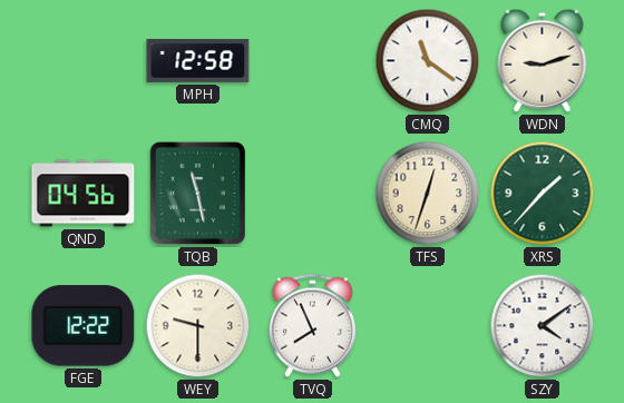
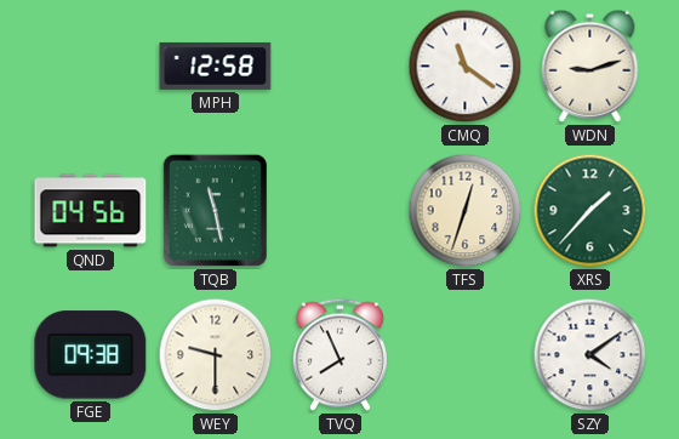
FGE: 12:22 -> 09:38 (91, 355)
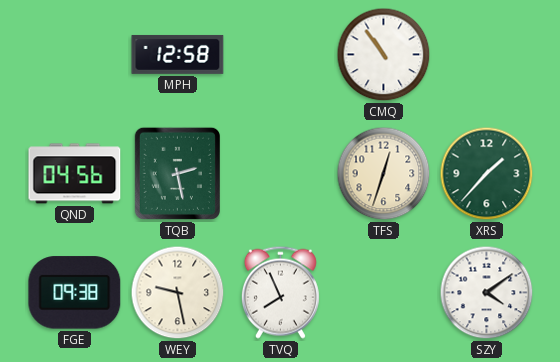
CMQ: 11:21 -> 10:54 (384, 55)
WDN: 9:12 -> none (590, 65)
TQB: 11:28 -> 2:28 (177, 173)
WEY: 9:30 -> 9:28 (178, 293)
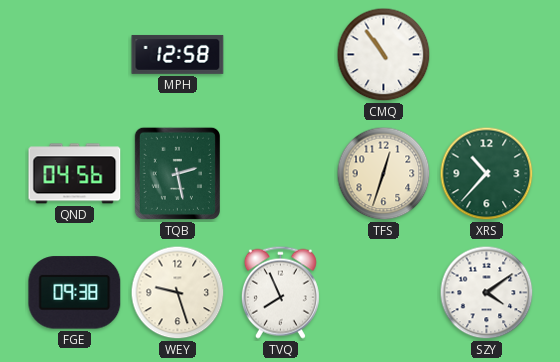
XRS: 1:37 -> 10:37 (487, 174)
WEY: 9:28 -> 9:27 (178, 293)
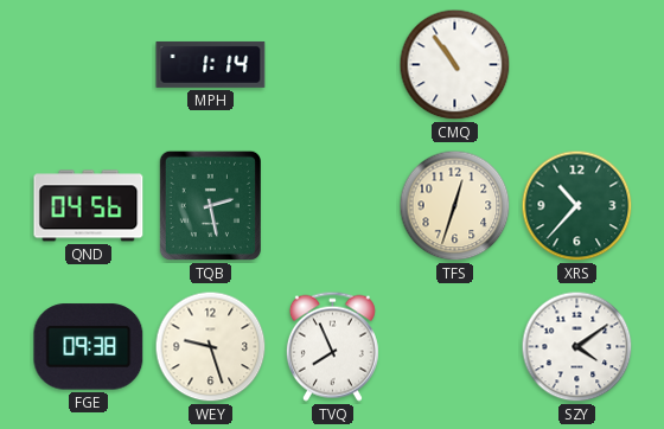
MPH: 12:58 -> 1:14 (211, 64)
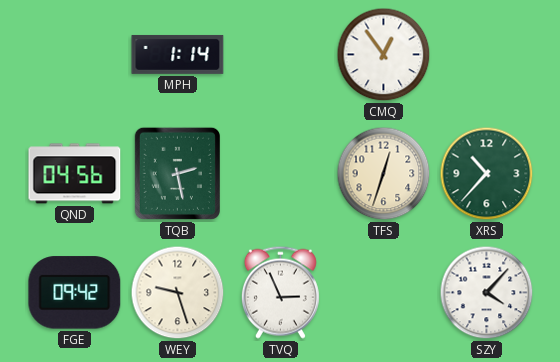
CMQ: 10:54 -> 12:54 (384, 55)
FGE: 09:38 -> 09:42 (75, 293)
TVQ: 7:56 -> 2:56 (280, 292)
SZY: 4:09 -> 4:07 (487, 293)
